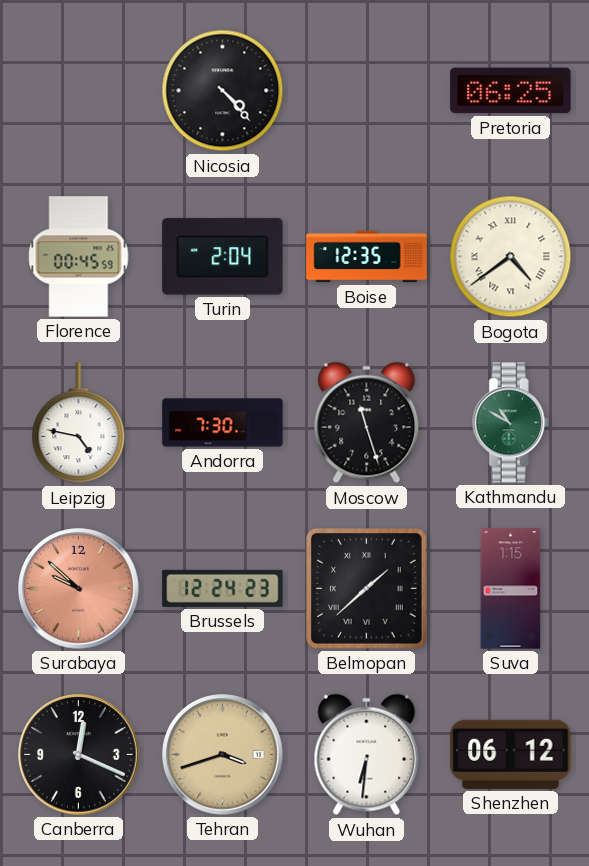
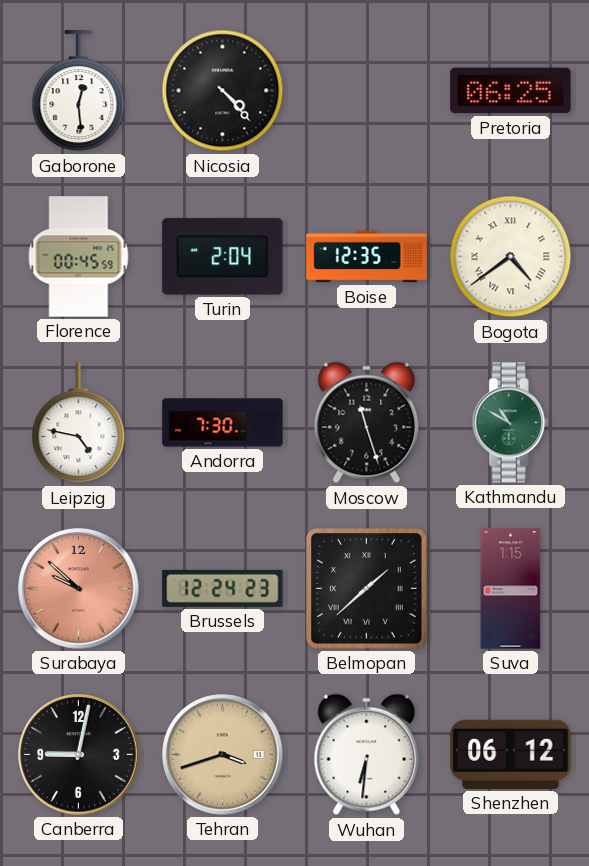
Gaborone: none -> 12:29 (79, 91)
Canberra: 12:19 -> 9:02 (79, 755)
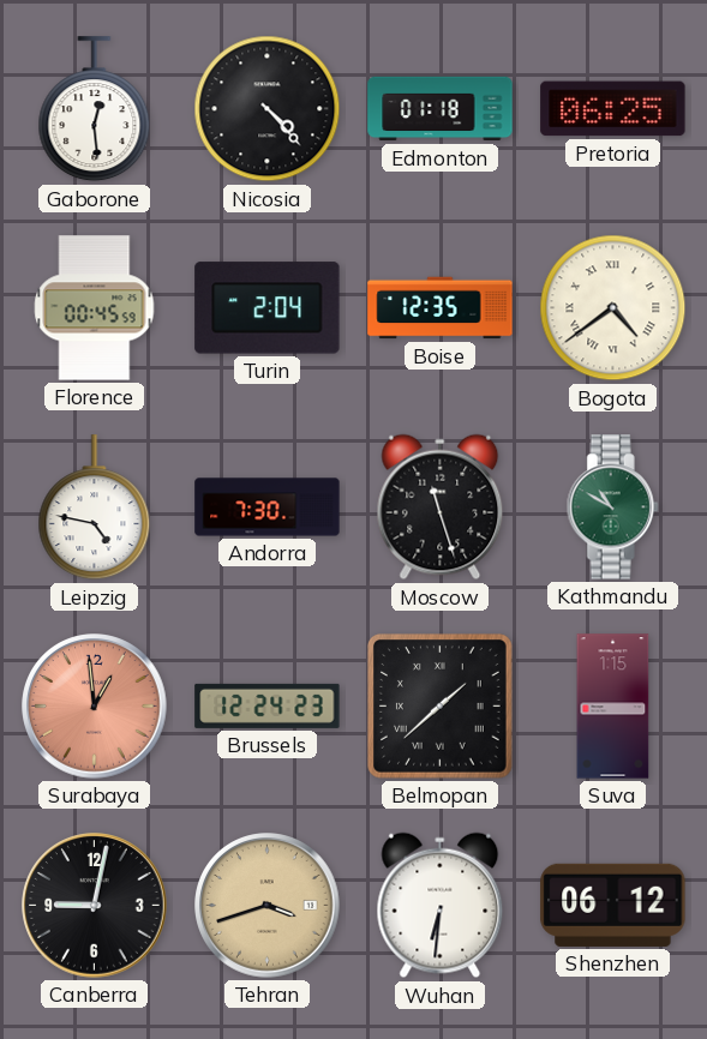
Edmonton: none -> 01:18 (441, 109)
Surabaya: 9:52 -> 12:59 (95, 707)
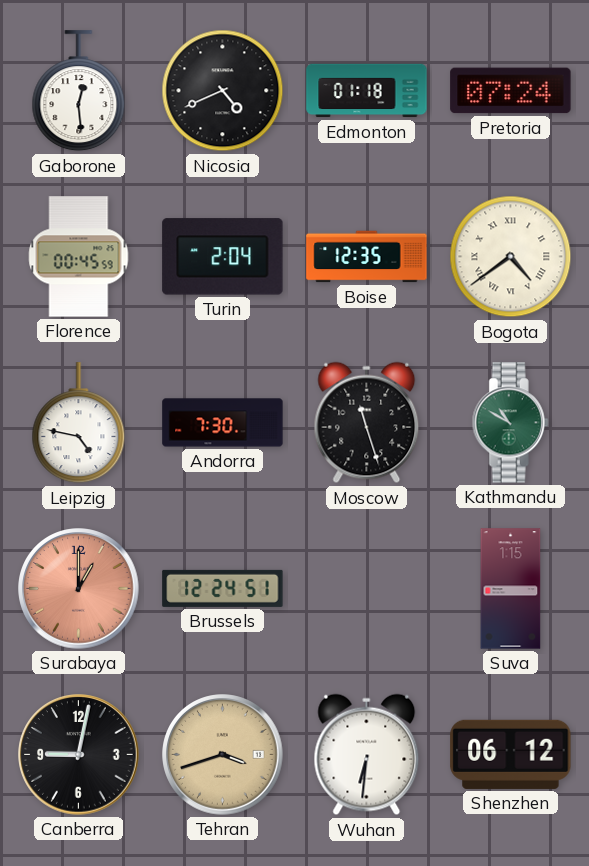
Nicosia: 4:23 -> 4:41 (223, 91)
Pretoria: 06:25 -> 07:24 (511, 91)
Surabaya: 12:59 -> 1:00 (79, 589)
Brussels: 12:24:23 -> 12:24:51 (223, 588)
Belmopan: 1:38 -> none (441, 707)
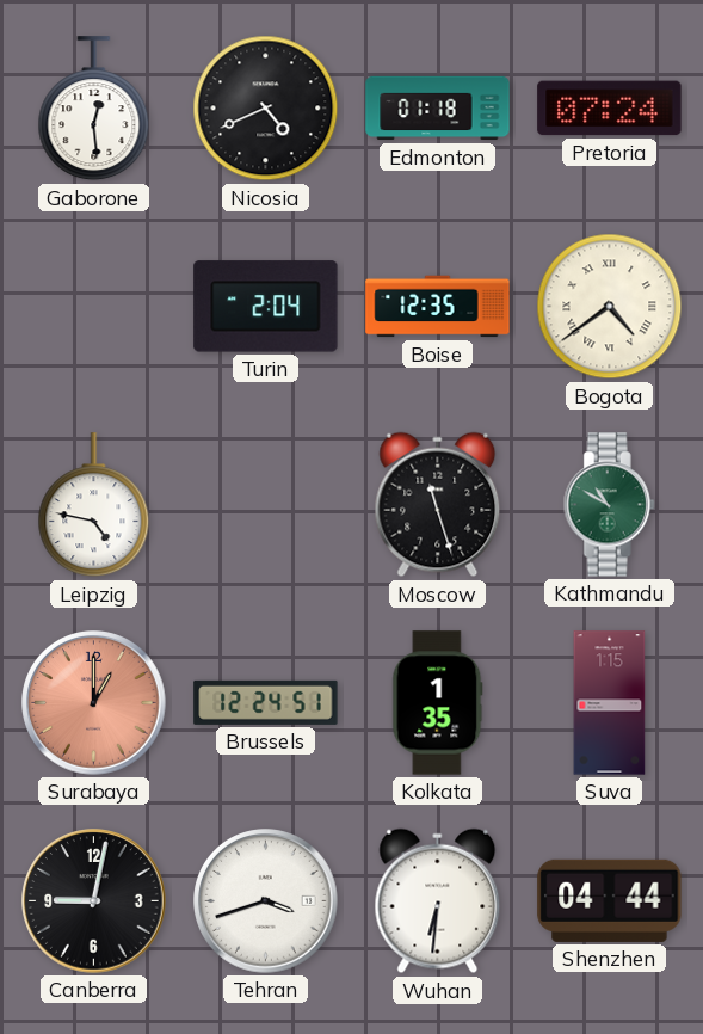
Florence: 00:45 -> none (79, 257)
Andorra: 7:30 -> none (223, 423)
Kolkata: none -> 1:35 (438, 703)
Tehran dial: champagne -> white (266, 901)
Shenzhen: 06:12 -> 04:44 (610, 900)
